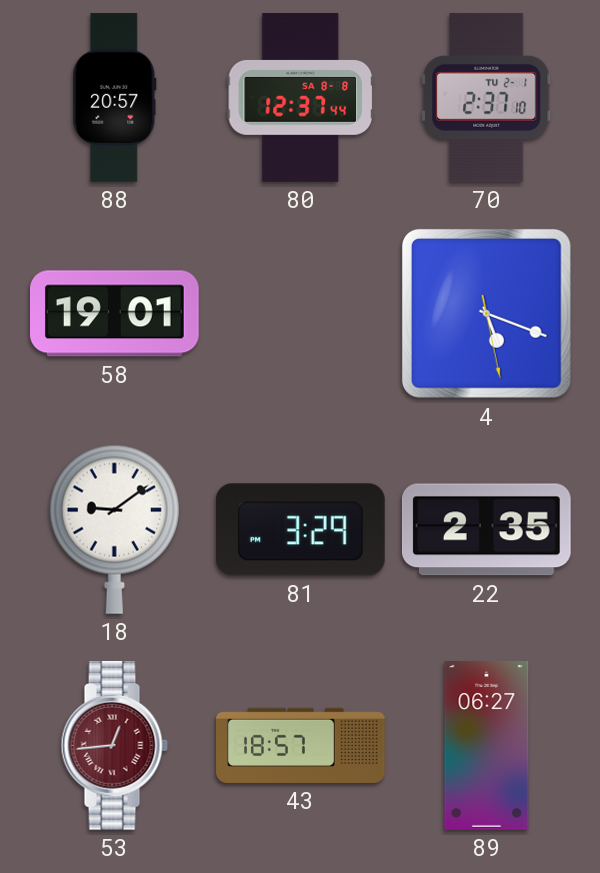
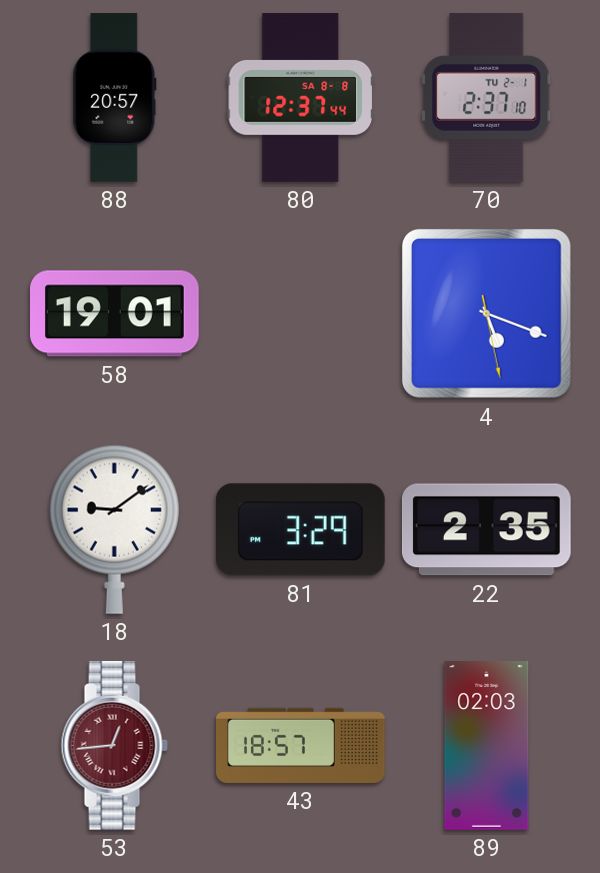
89: 06:27 -> 02:03 (487, 746)
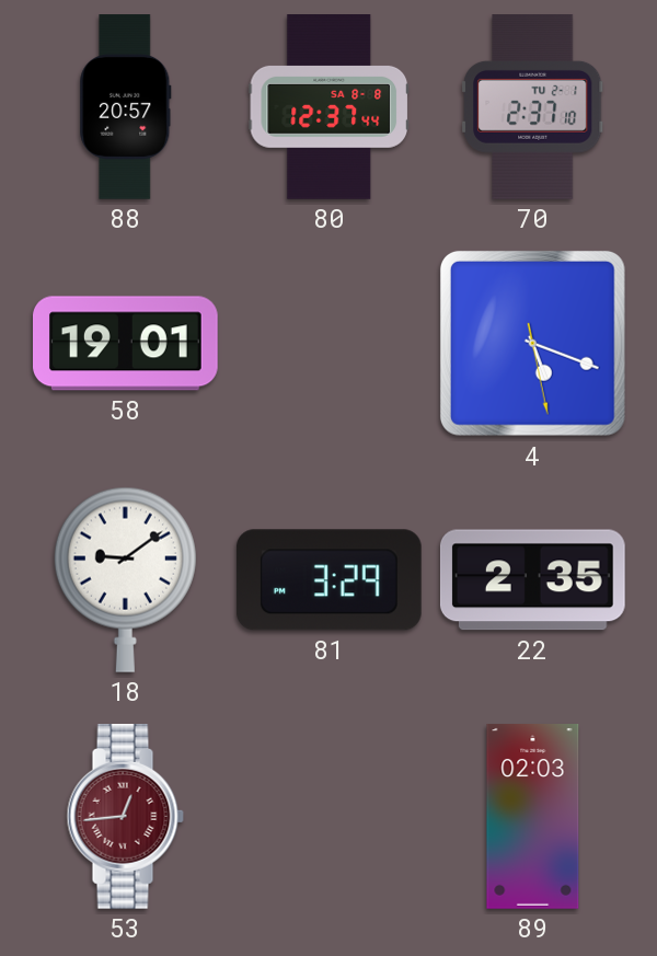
43: 18:57 -> none (301, 745)
